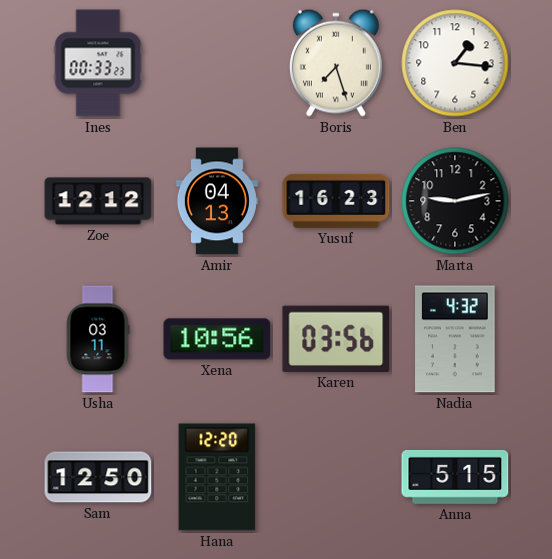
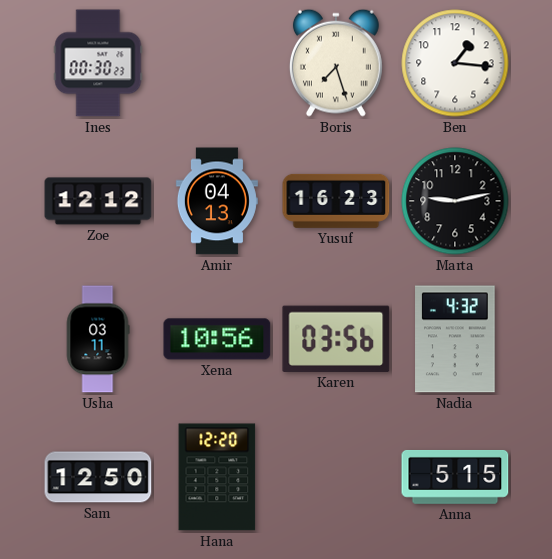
Ines: 00:33 -> 00:30 (98, 63)
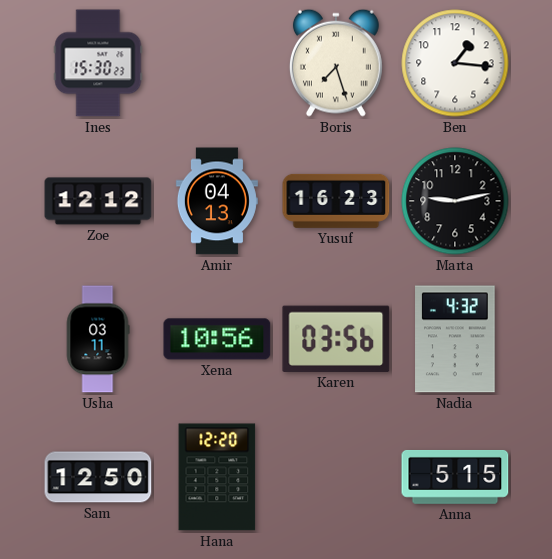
Ines: 00:30 -> 15:30 (98, 63)
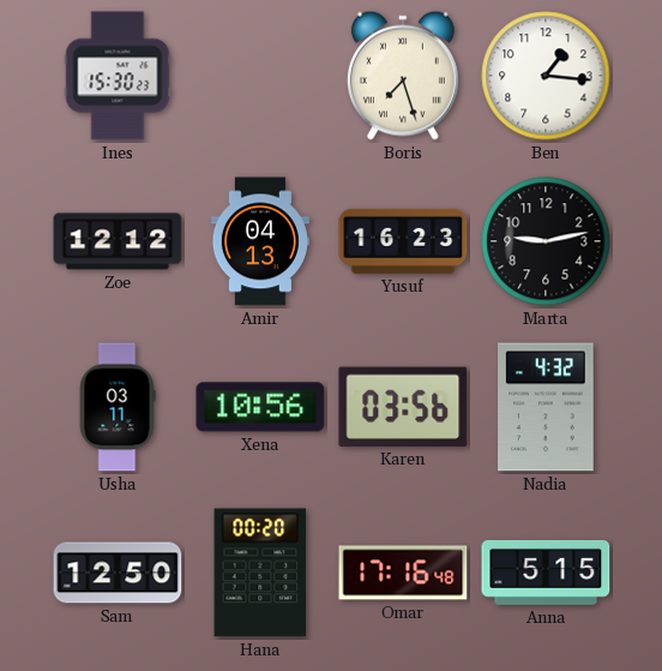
Hana: 12:20 -> 00:20 (260, 573)
Omar: none -> 17:16 (403, 573)
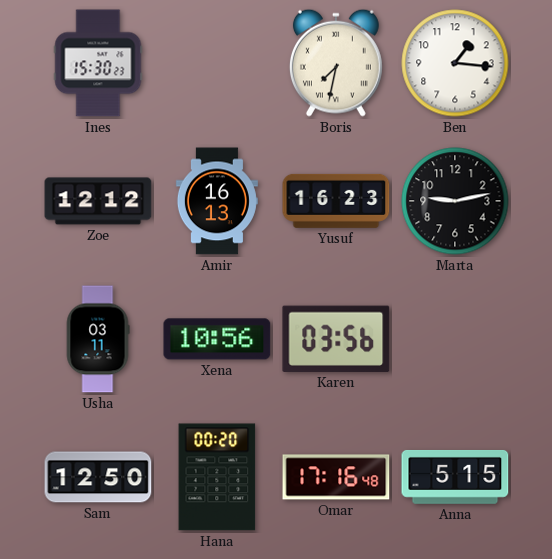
Boris: 7:27 -> 7:32 (336, 63)
Amir: 04:13 -> 16:13 (217, 201)
Nadia: 4:32 -> none (546, 407)
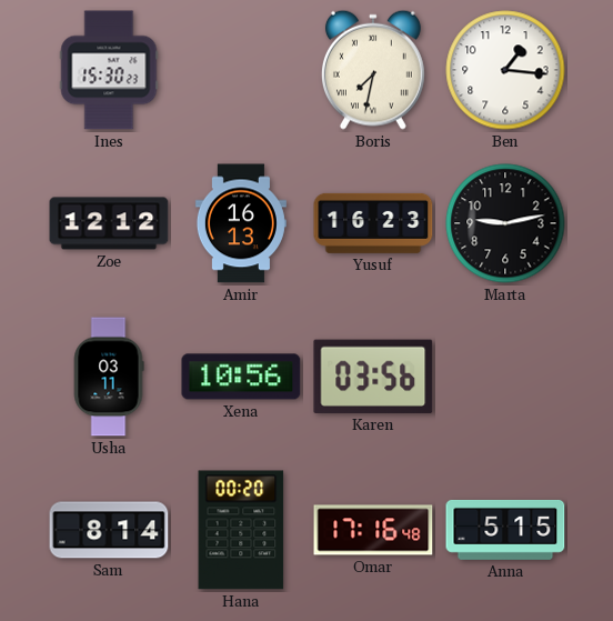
Sam: 12:50 -> 8:14 (109, 530)
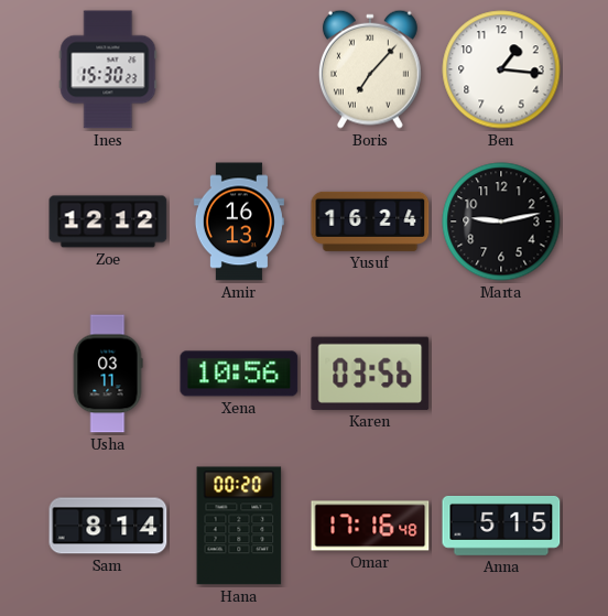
Boris: 7:32 -> 7:07 (370, 69)
Yusuf: 16:23 -> 16:24 (370, 221)
